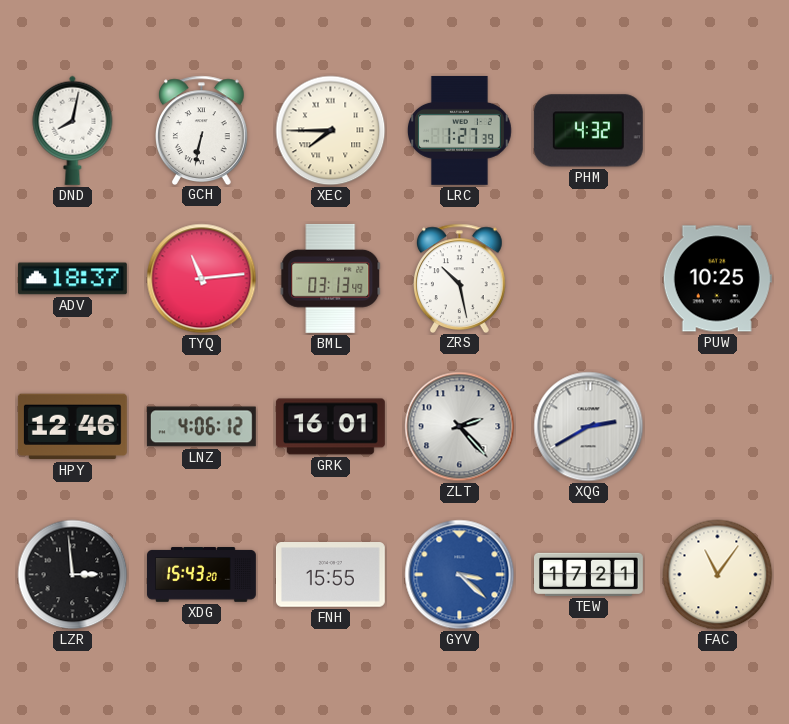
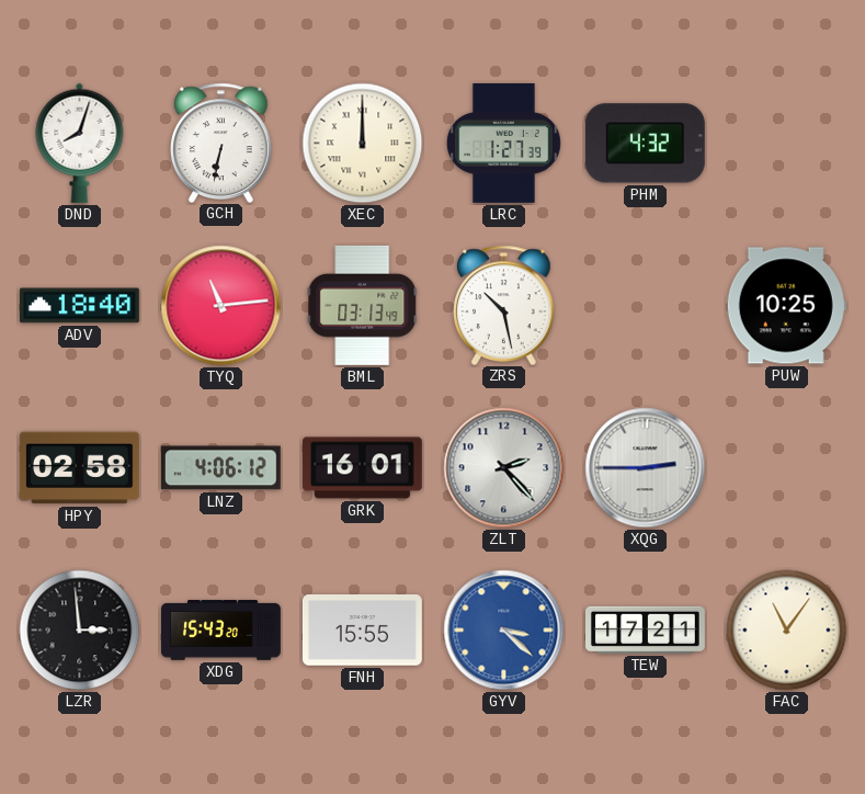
DND: 8:02 -> 8:03 (80, 143)
XEC: 7:45 -> 12:00 (363, 144)
ADV: 18:37 -> 18:40 (79, 306)
HPY: 12:46 -> 02:58 (79, 468)
XQG: 2:40 -> 2:45 (646, 468)
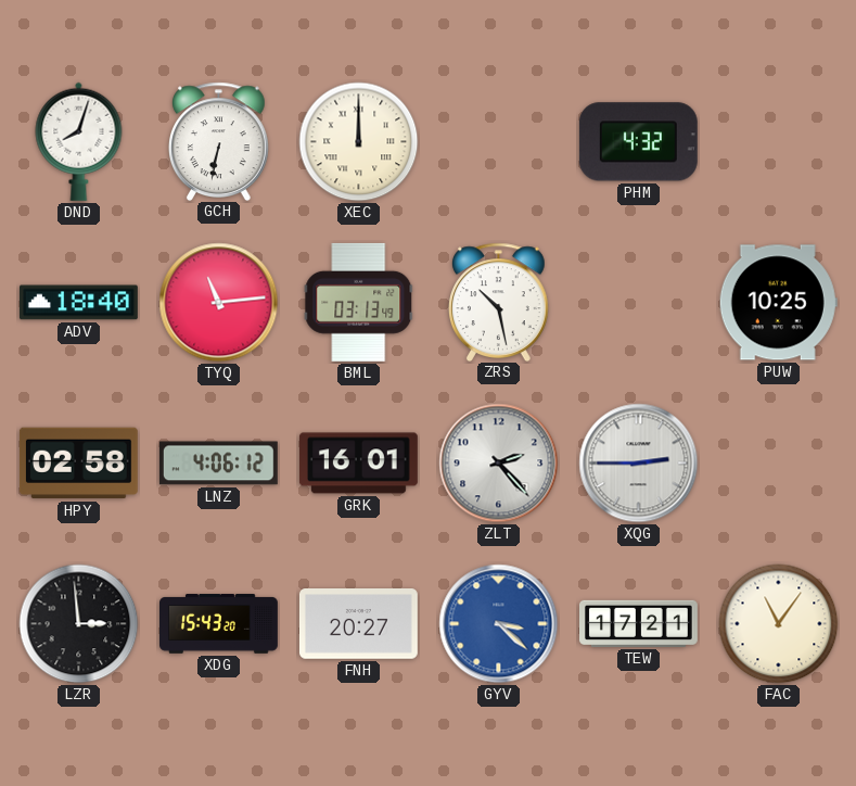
LRC: 1:27 -> none (503, 143)
FNH: 15:55 -> 20:27 (358, 624)
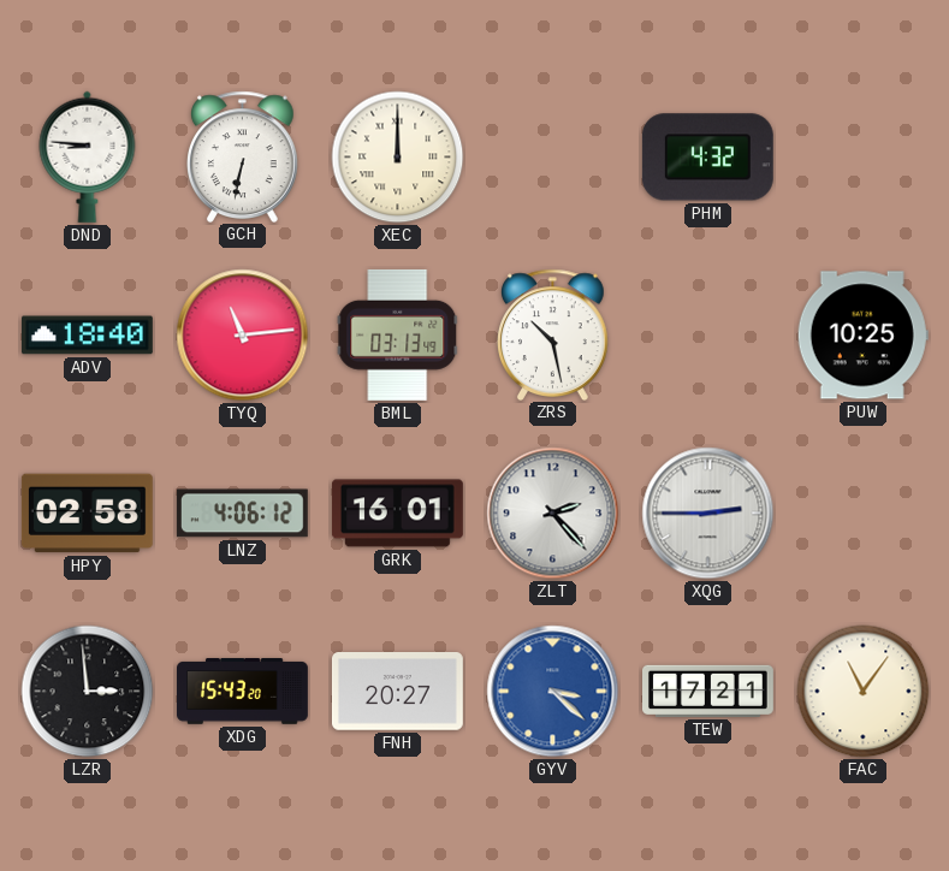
DND: 8:03 -> 8:46 (88, 156)
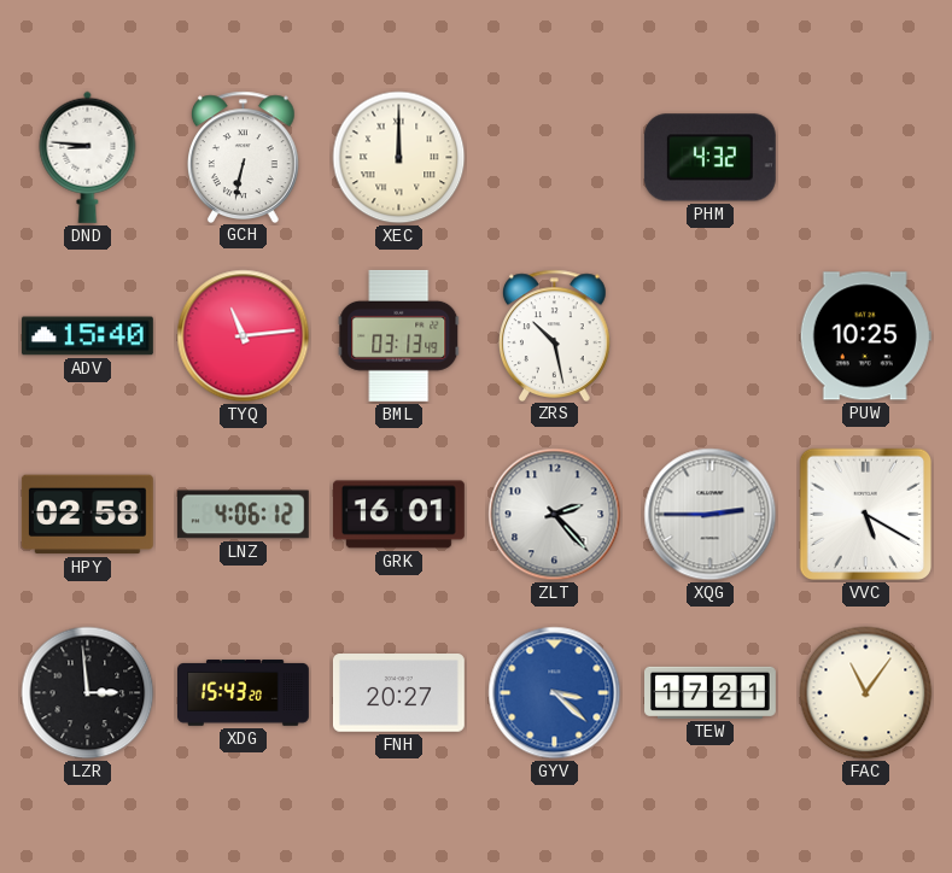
ADV: 18:40 -> 15:40 (87, 336)
VVC: none -> 5:20 (866, 515)
